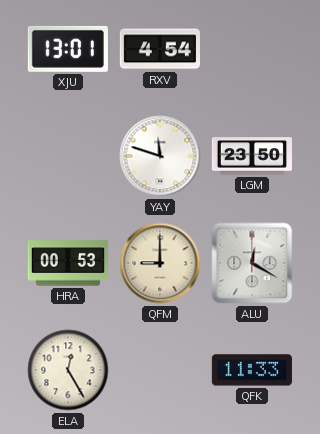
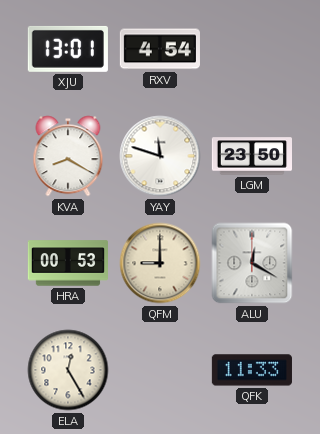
KVA: none -> 8:20 (68, 156)
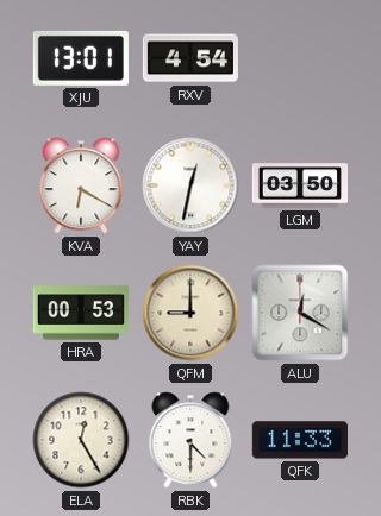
KVA: 8:20 -> 6:20 (81, 185)
YAY: 11:48 -> 12:32 (190, 185)
LGM: 23:50 -> 03:50 (299, 185)
RBK: none -> 4:30 (190, 440)
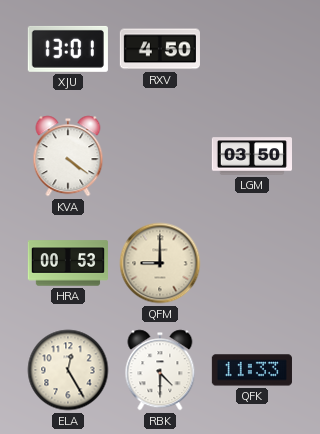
RXV: 4:54 -> 4:50 (160, 49)
KVA: 6:20 -> 4:21 (68, 156)
YAY: 12:32 -> none (190, 185)
ALU: 12:20 -> none (300, 313)
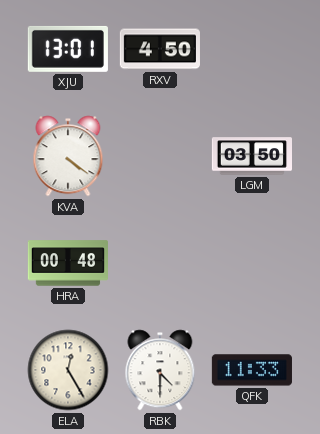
HRA: 00:53 -> 00:48 (68, 263)
QFM: 9:00 -> none (160, 263)
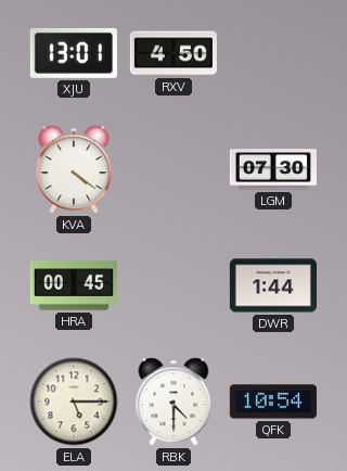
LGM: 03:50 -> 07:30 (272, 169)
HRA: 00:48 -> 00:45 (74, 285)
DWR: none -> 1:44 (273, 285)
ELA: 12:25 -> 5:15 (74, 402)
QFK: 11:33 -> 10:54 (273, 402)
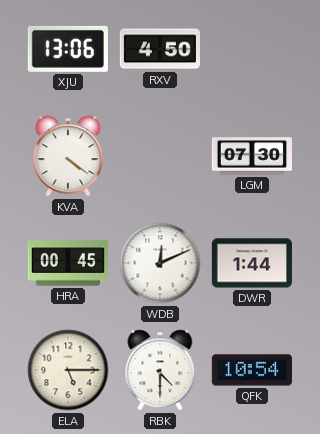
XJU: 13:01 -> 13:06 (68, 49)
WDB: none -> 12:11 (160, 263)
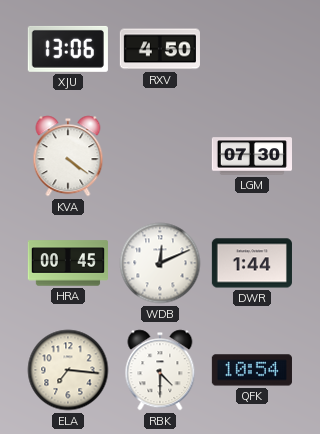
ELA: 5:15 -> 7:16 (68, 370)
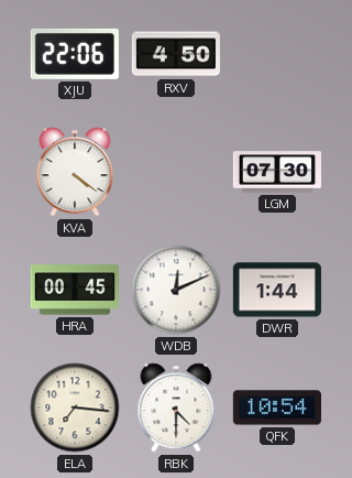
XJU: 13:06 -> 22:06 (75, 54)
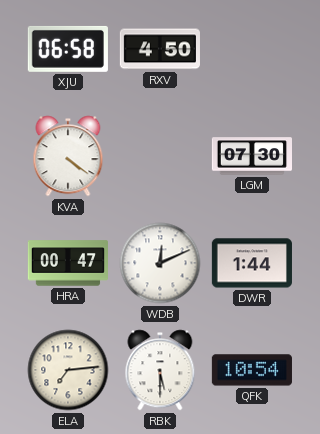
XJU: 22:06 -> 06:58 (68, 49)
HRA: 00:45 -> 00:47 (68, 263)
ELA: 7:16 -> 7:14 (68, 370)
RBK: 4:30 -> 5:30 (160, 370)
